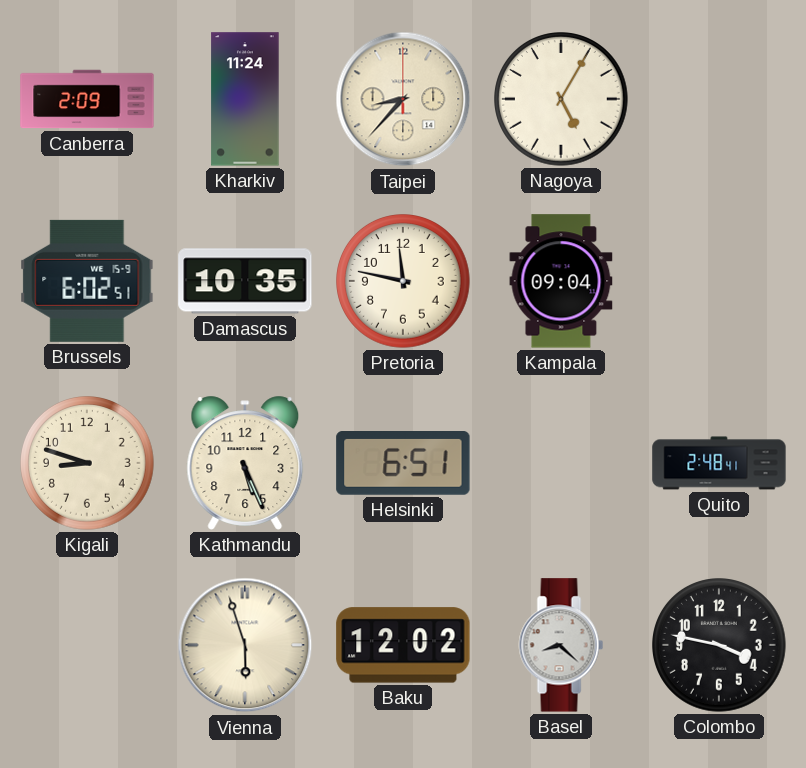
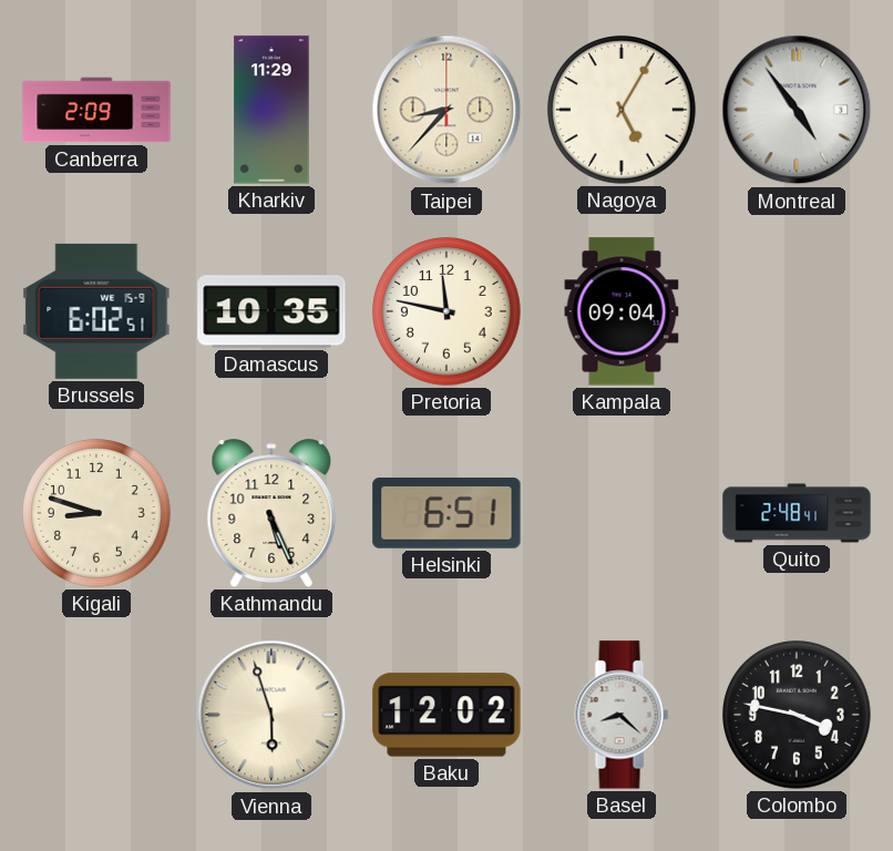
Kharkiv: 11:24 -> 11:29 (271, 110)
Montreal: none -> 4:54 (797, 110)
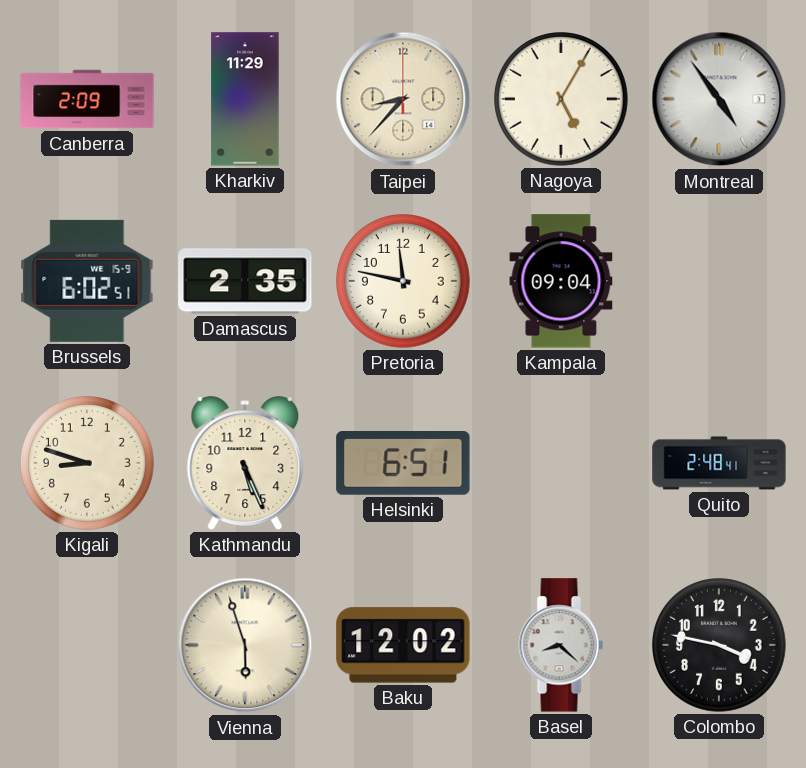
Damascus: 10:35 -> 2:35 (245, 281)
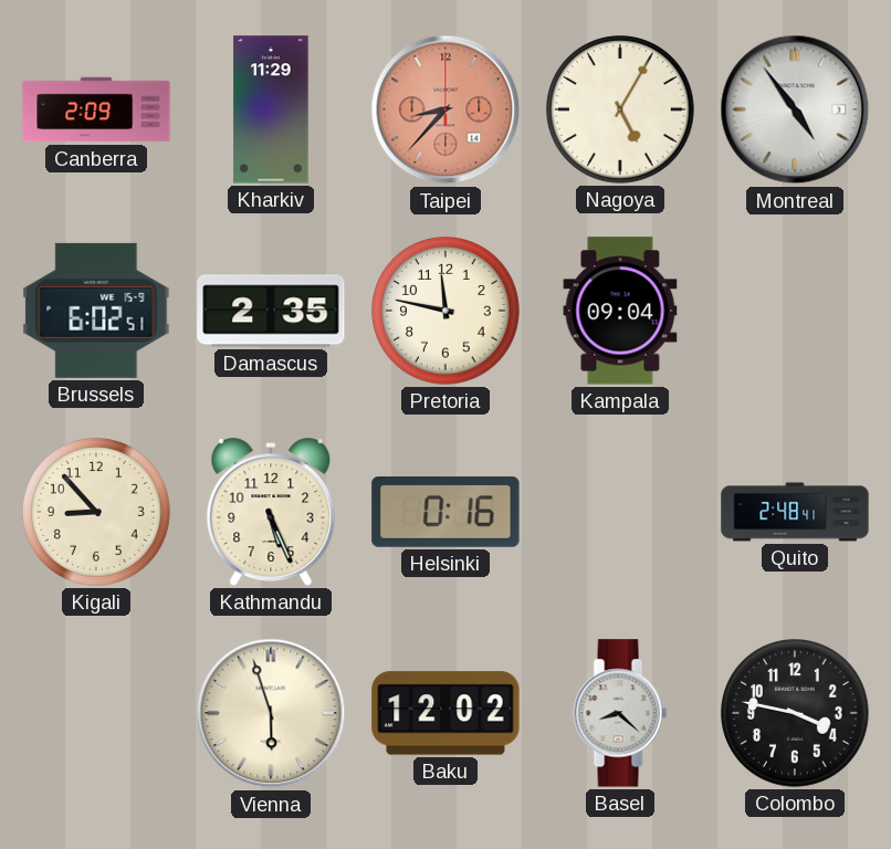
Taipei dial: cream -> salmon (445, 109)
Kigali: 8:48 -> 8:53 (97, 513)
Helsinki: 6:51 -> 0:16 (445, 513)
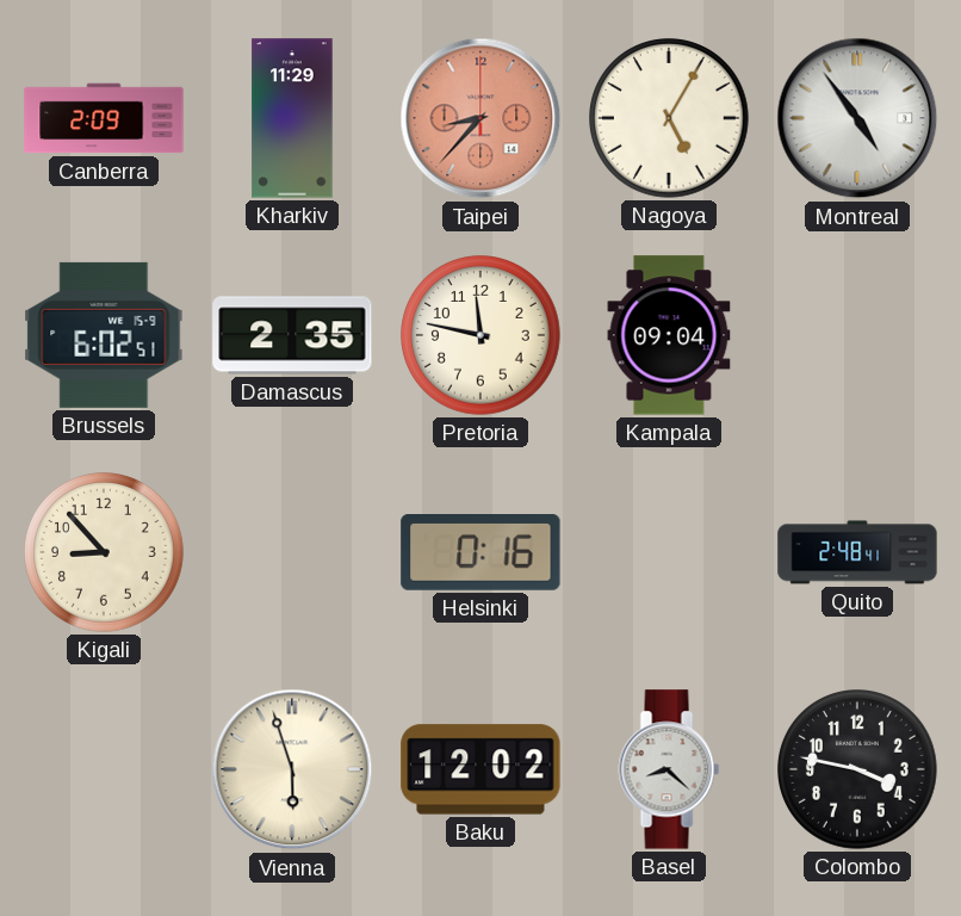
Kathmandu: 5:26 -> none (271, 512)
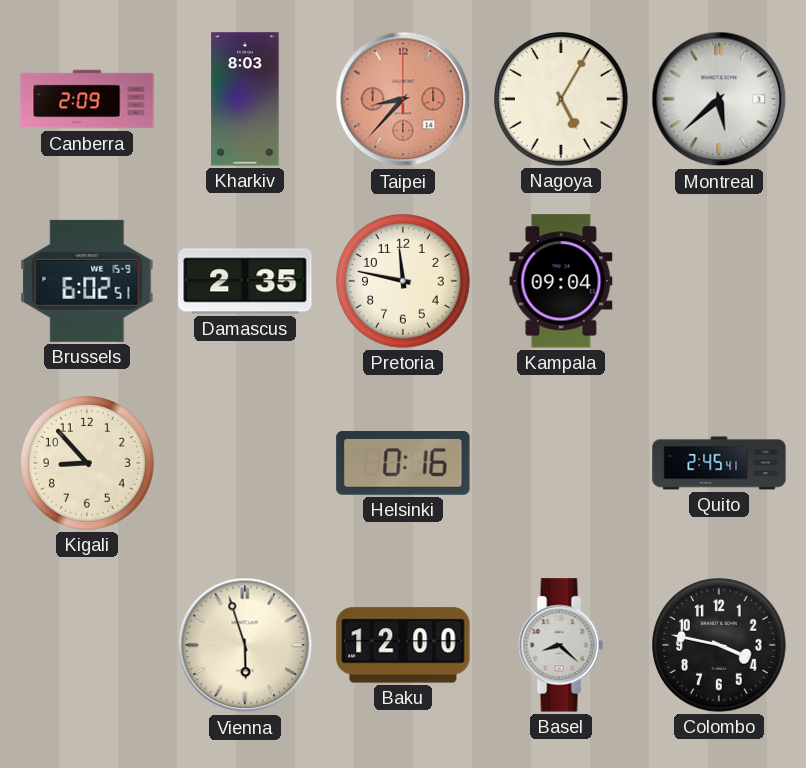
Kharkiv: 11:29 -> 8:03 (245, 99)
Montreal: 4:54 -> 5:38 (719, 99)
Quito: 2:48 -> 2:45 (719, 463)
Baku: 12:02 -> 12:00 (403, 645)
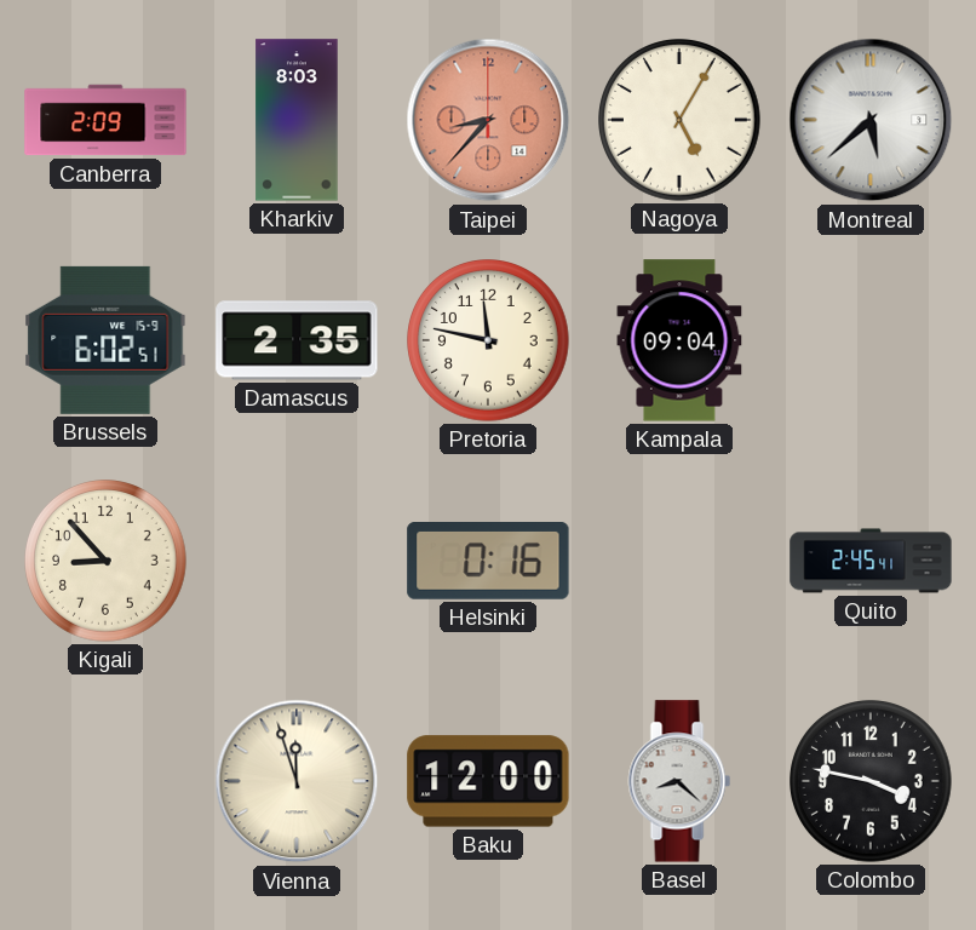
Vienna: 5:57 -> 11:57 (297, 781)
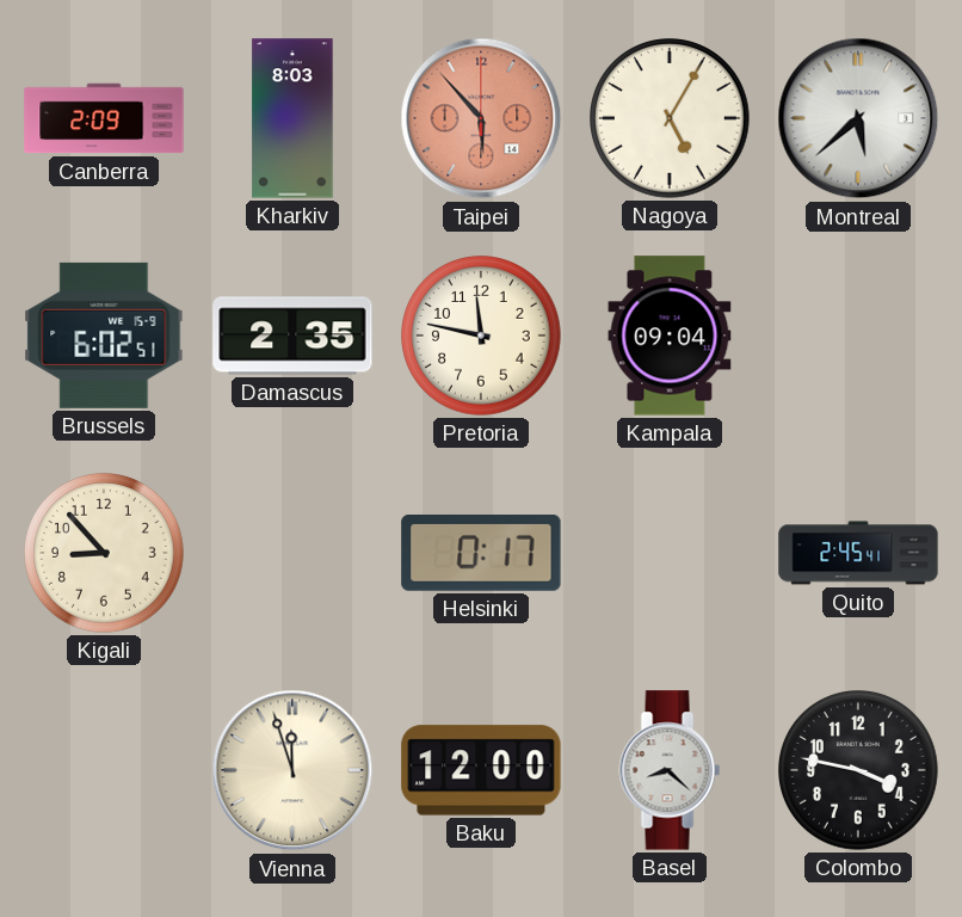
Taipei: 8:37 -> 5:53 (481, 118)
Helsinki: 0:16 -> 0:17 (481, 554)
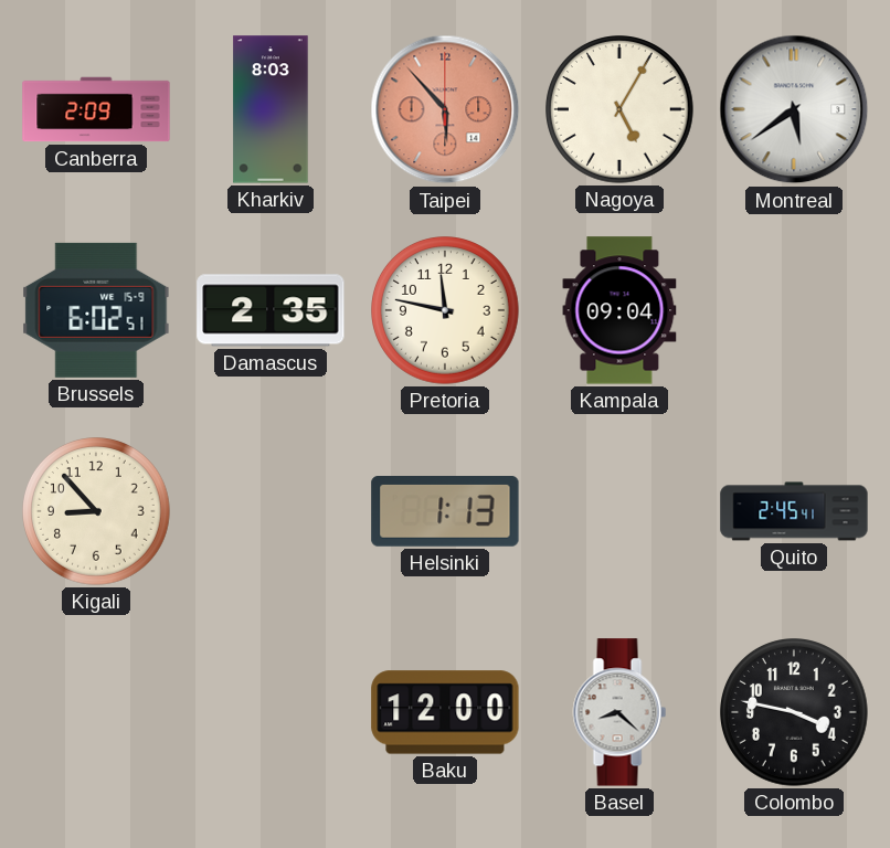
Montreal: 5:38 -> 5:39 (794, 109)
Helsinki: 0:17 -> 1:13 (445, 512)
Vienna: 11:57 -> none (292, 770)
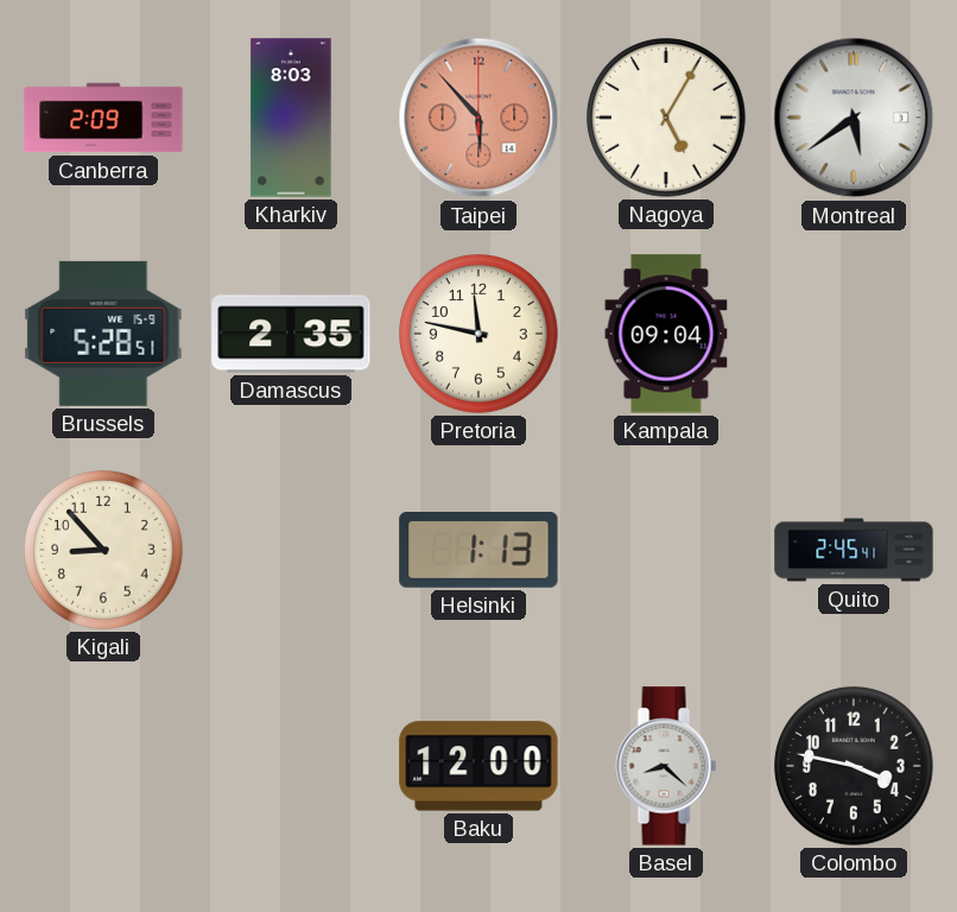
Brussels: 6:02 -> 5:28 (103, 334)
